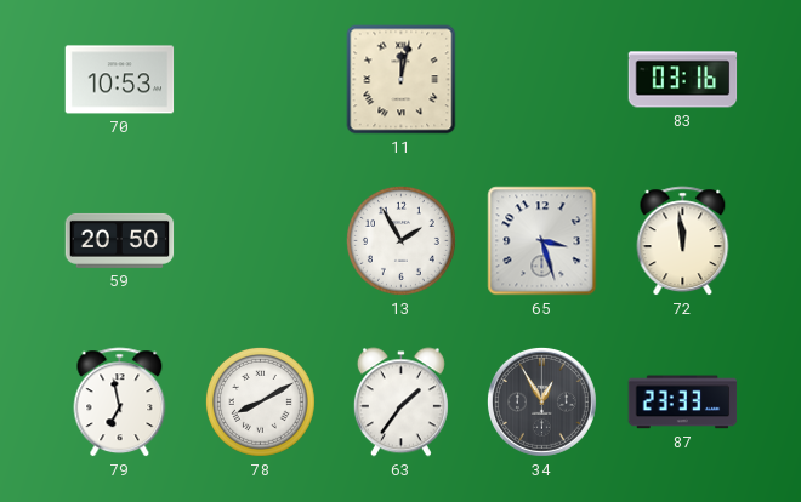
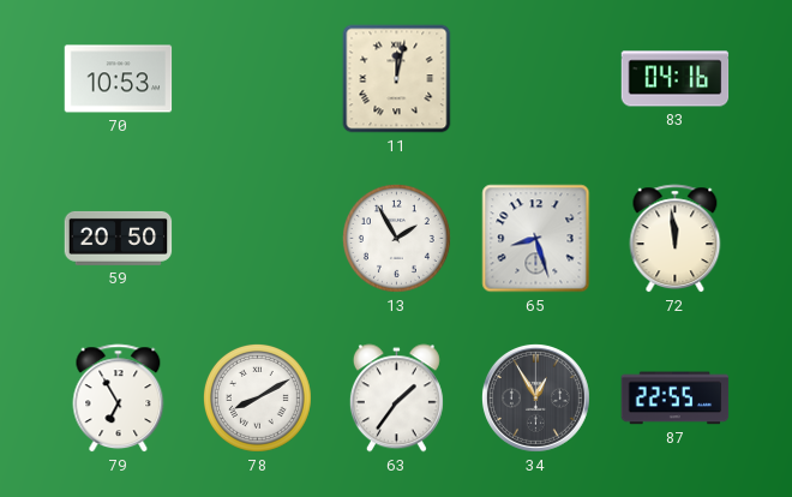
83: 03:16 -> 04:16 (676, 79)
65: 3:27 -> 8:27 (536, 239)
79: 6:58 -> 6:55 (119, 399)
87: 23:33 -> 22:55 (676, 399)
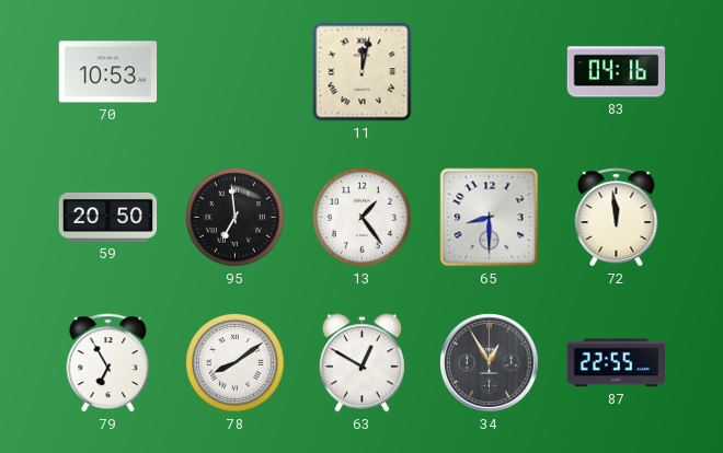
95: none -> 6:59 (234, 217)
13: 1:55 -> 1:24 (361, 217)
65: 8:27 -> 8:30 (490, 218)
78: 8:10 -> 8:09 (234, 362)
63: 1:36 -> 12:50 (361, 363)
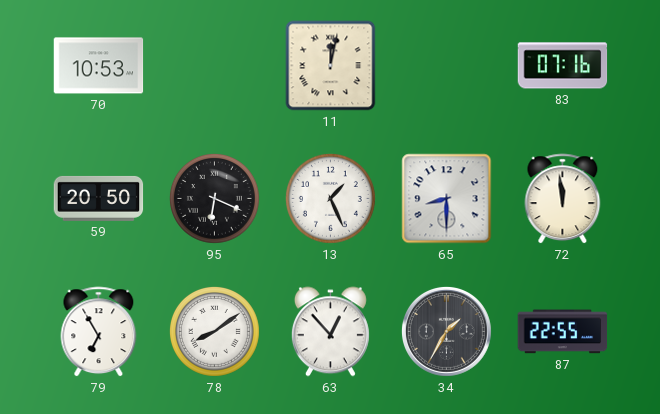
83: 04:16 -> 07:16 (563, 66)
95: 6:59 -> 6:19 (214, 198)
13: 1:24 -> 1:26 (330, 198)
63: 12:50 -> 12:53 (330, 332)
34: 12:55 -> 1:35 (446, 331)
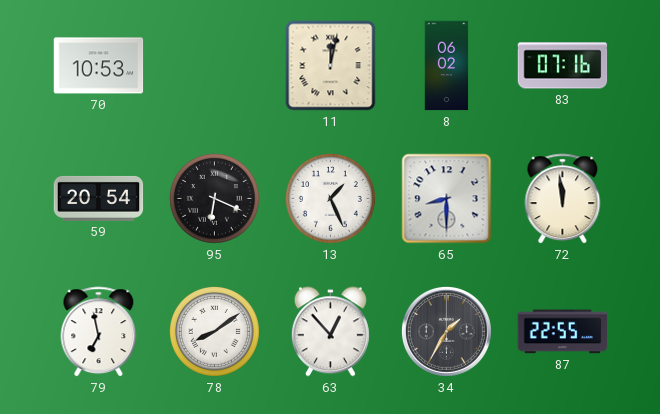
8: none -> 06:02 (447, 66)
59: 20:50 -> 20:54 (99, 198)
79: 6:55 -> 6:58 (99, 332)
